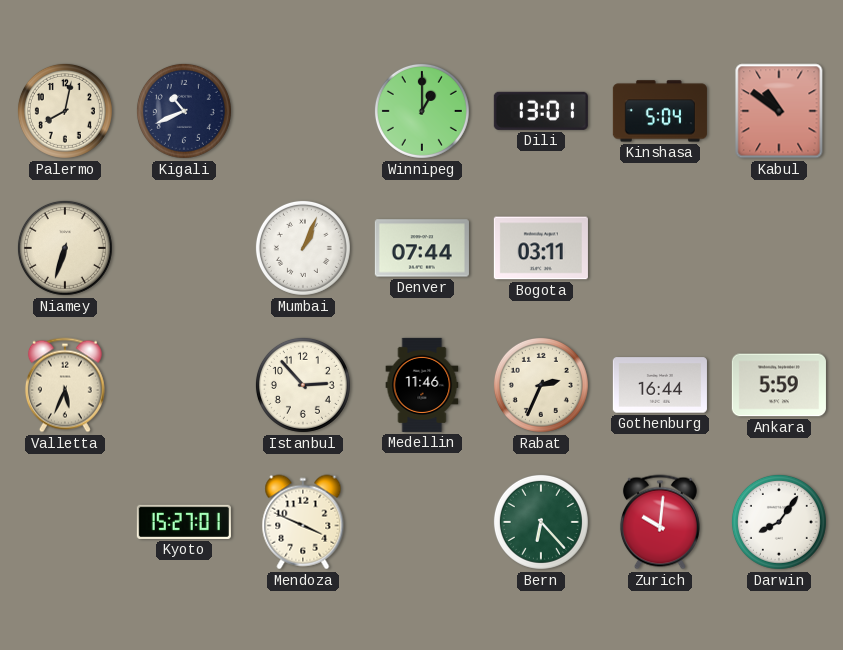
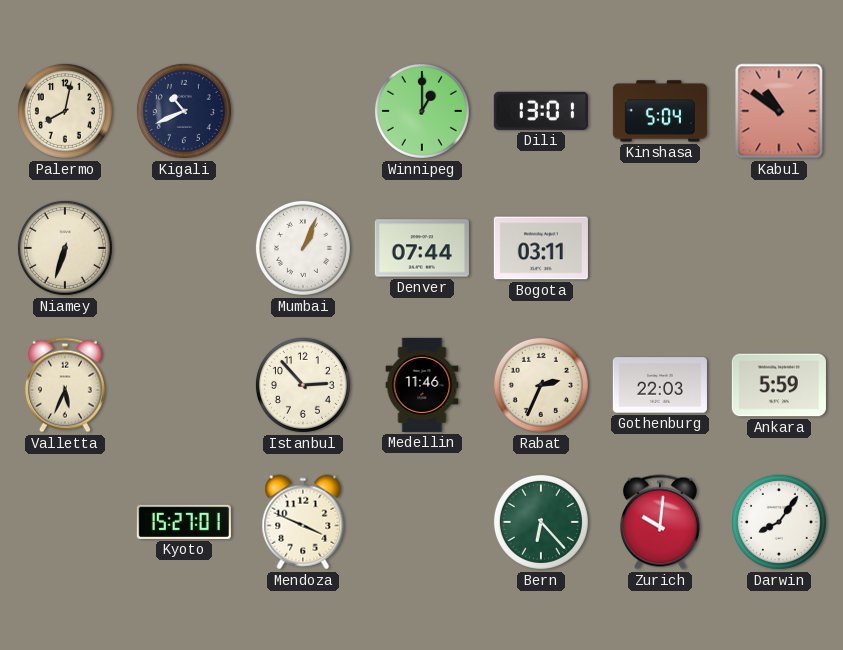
Gothenburg: 16:44 -> 22:03 (660, 385)
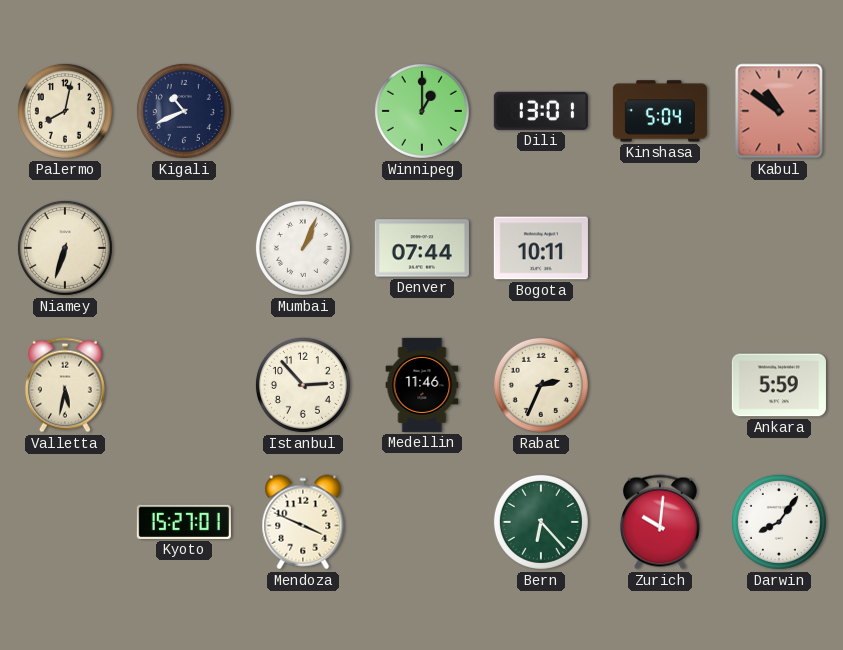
Bogota: 03:11 -> 10:11 (541, 248)
Valletta: 5:34 -> 5:32 (65, 385)
Gothenburg: 22:03 -> none (660, 385)
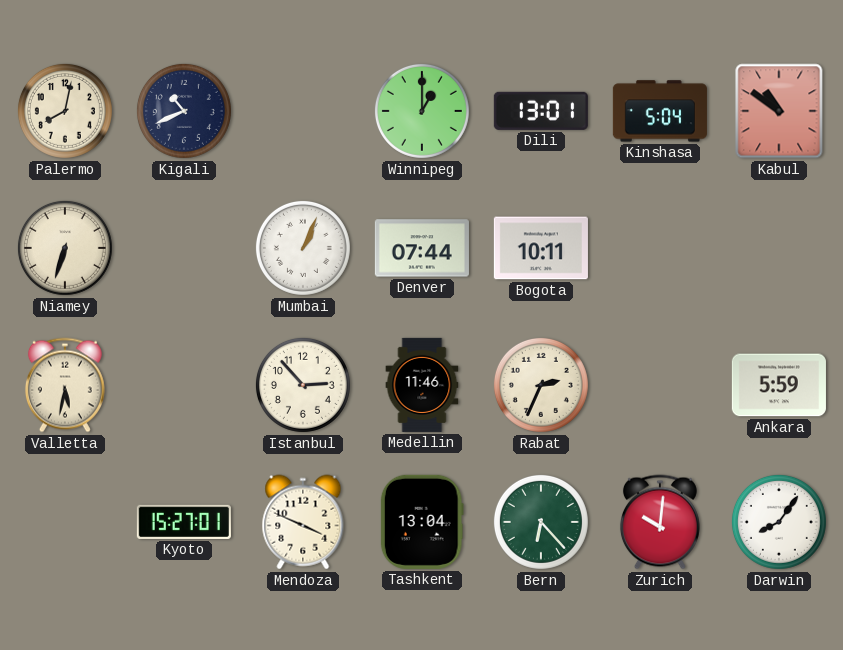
Tashkent: none -> 13:04 (422, 522)
